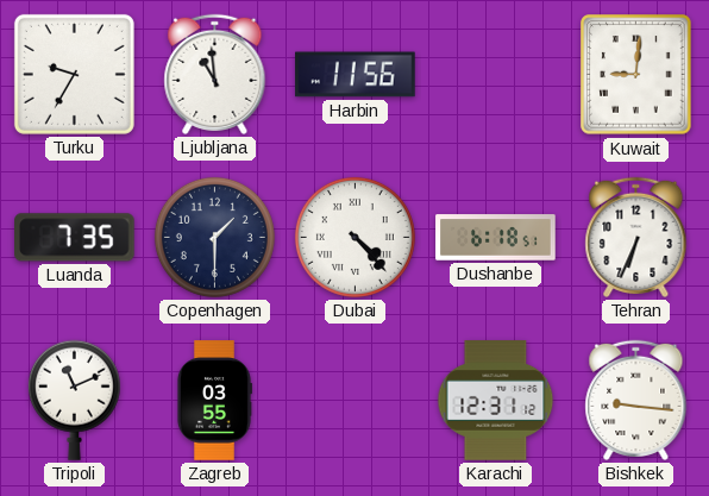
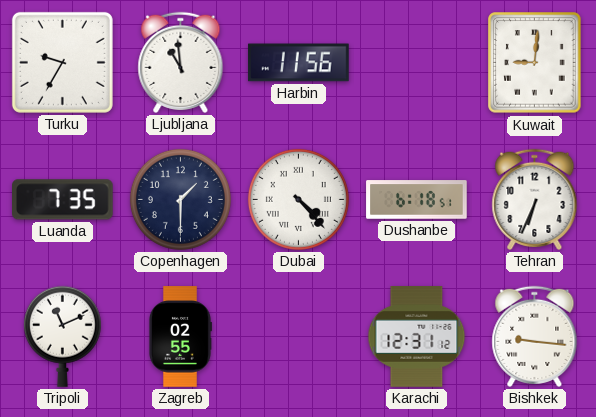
Zagreb: 03:55 -> 02:55 (181, 337)
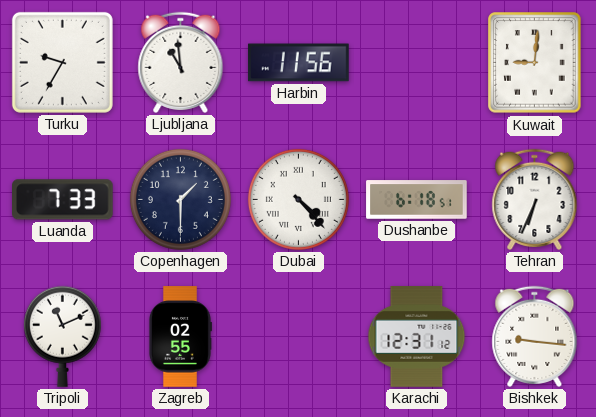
Luanda: 7:35 -> 7:33 (63, 200)
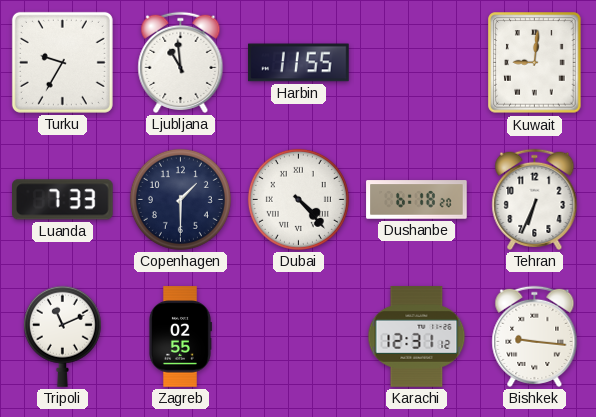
Harbin: 11:56 -> 11:55 (299, 63)
Dushanbe: 6:18:51 -> 6:18:20 (417, 200)
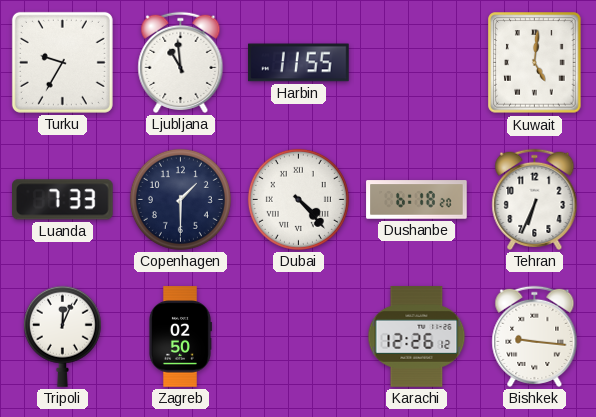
Kuwait: 9:01 -> 5:01 (535, 63)
Tripoli: 11:11 -> 12:04 (62, 336)
Zagreb: 02:55 -> 02:50 (181, 337)
Karachi: 12:31 -> 12:26 (417, 337)
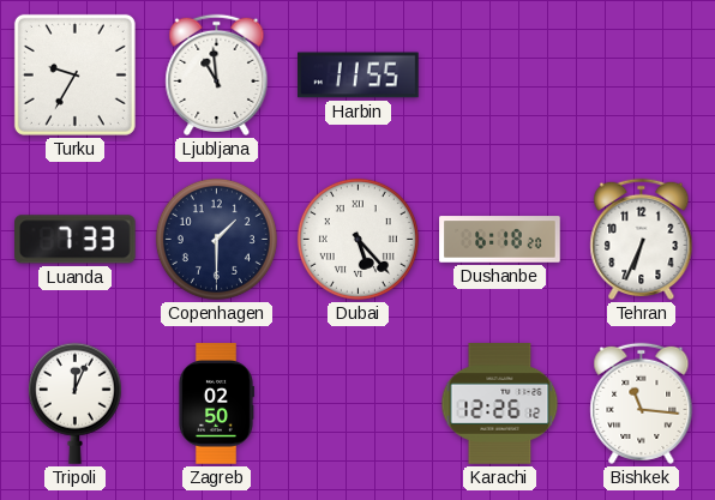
Kuwait: 5:01 -> none (535, 63)
Dubai: 4:23 -> 5:23 (357, 239)
Bishkek: 9:16 -> 11:16 (642, 403)
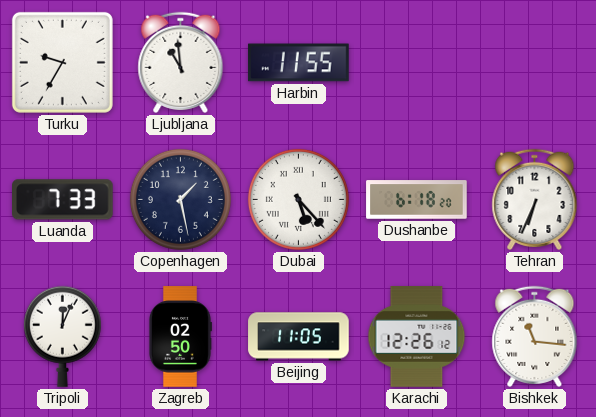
Copenhagen: 1:30 -> 1:28 (180, 199)
Beijing: none -> 11:05 (299, 337)
